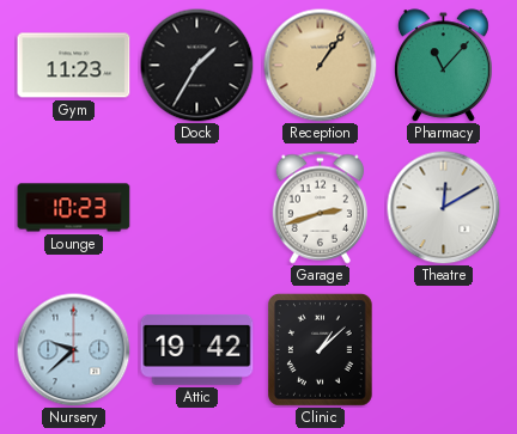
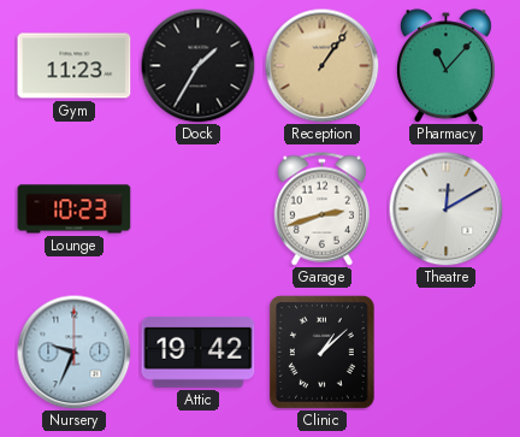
Nursery: 9:38 -> 9:34 (73, 352)
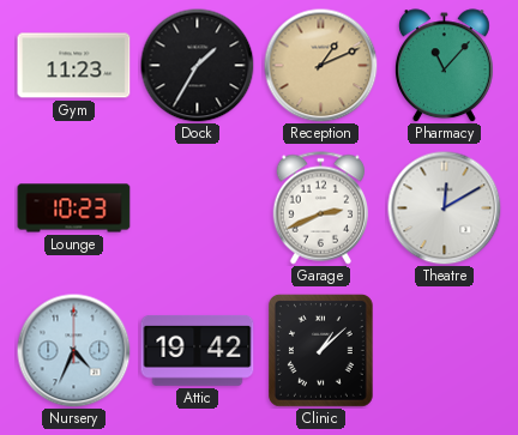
Reception: 1:06 -> 1:11 (320, 65)
Garage: 2:42 -> 2:41 (320, 209)
Nursery: 9:34 -> 4:34 (73, 350)
